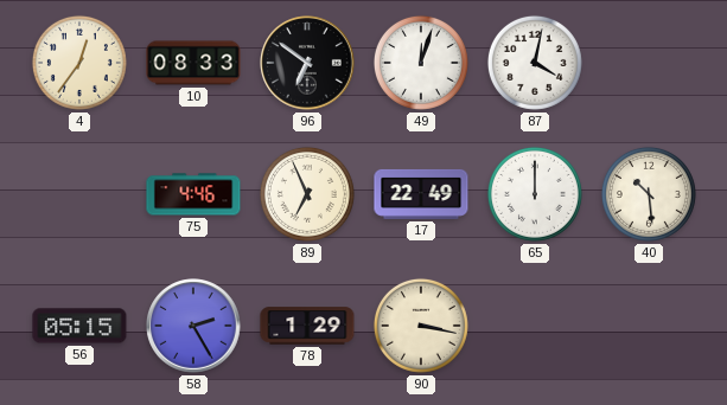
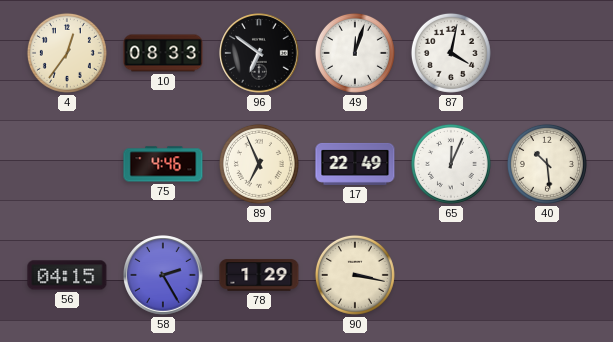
65: 12:00 -> 12:04 (451, 164)
56: 05:15 -> 04:15 (67, 275)
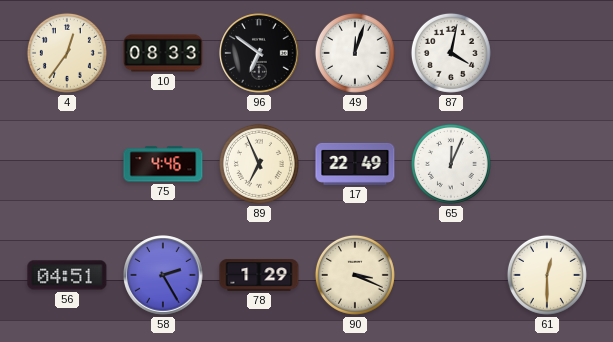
40: 10:29 -> none (547, 164)
56: 04:15 -> 04:51 (67, 275)
90: 3:17 -> 3:19 (355, 275)
61: none -> 12:30 (547, 275)
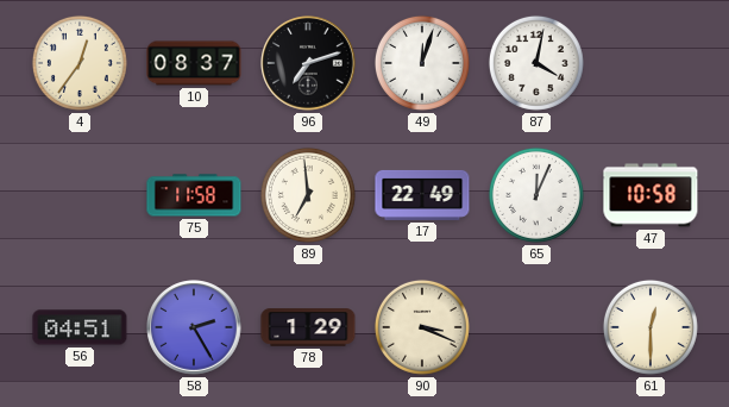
10: 08:33 -> 08:37 (194, 63)
96: 6:51 -> 7:12 (308, 63)
75: 4:46 -> 11:58 (194, 195)
89: 6:56 -> 6:59 (308, 195)
47: none -> 10:58 (651, 195)
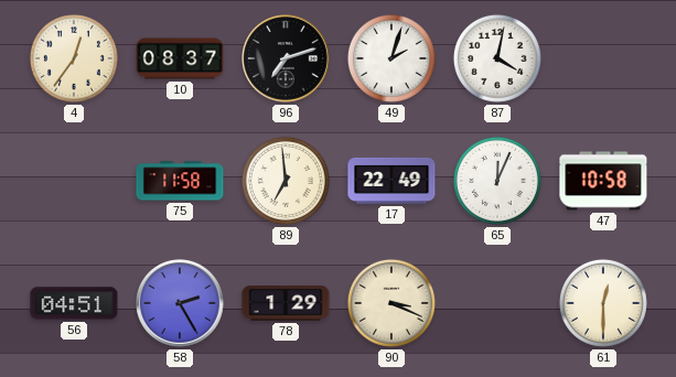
49: 12:03 -> 2:03 (391, 58)
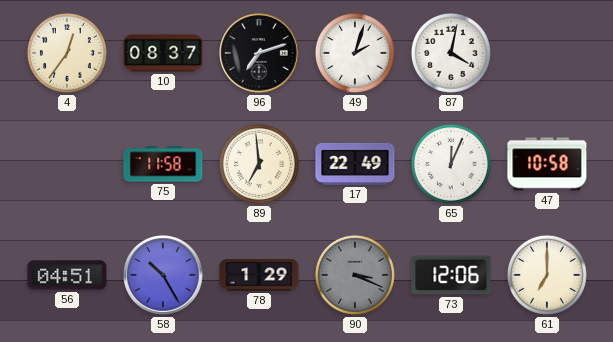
58: 2:25 -> 10:25 (163, 275)
90 dial: cream -> grey (355, 275)
73: none -> 12:06 (451, 275)
61: 12:30 -> 7:00 (547, 275)
